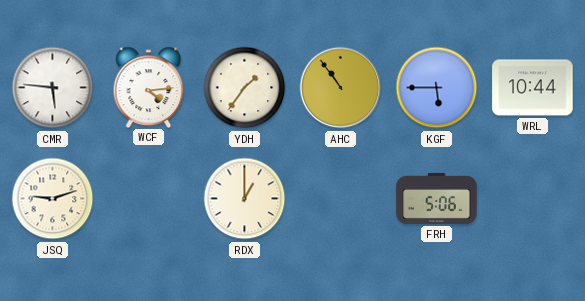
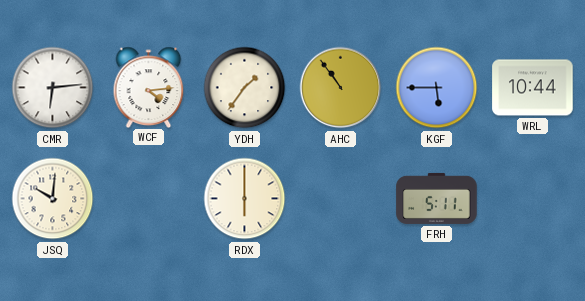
CMR: 5:46 -> 6:14 (53, 88)
JSQ: 9:12 -> 10:01 (53, 199)
RDX: 1:00 -> 6:00 (245, 199)
FRH: 5:06 -> 5:11 (437, 198)
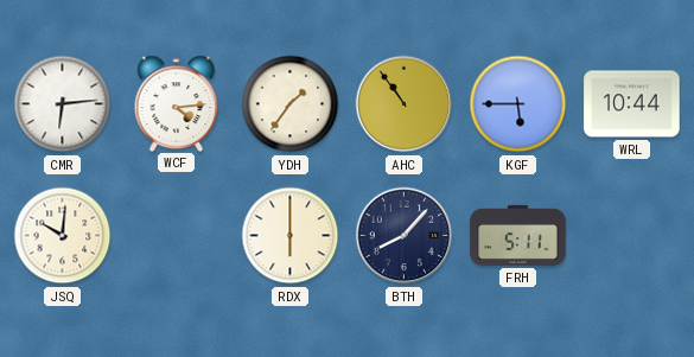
BTH: none -> 8:07 (405, 236)
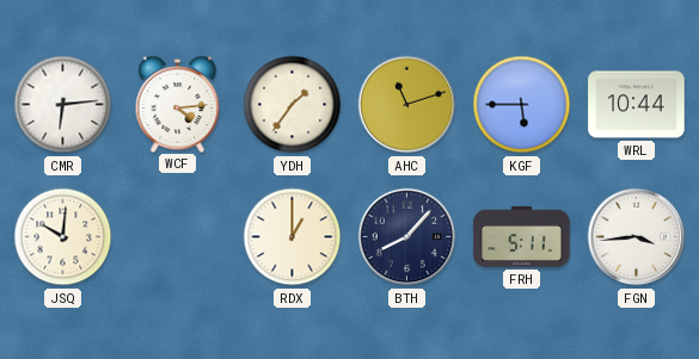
AHC: 10:54 -> 11:12 (407, 105)
RDX: 6:00 -> 1:00 (293, 237)
FGN: none -> 3:44 (637, 237)
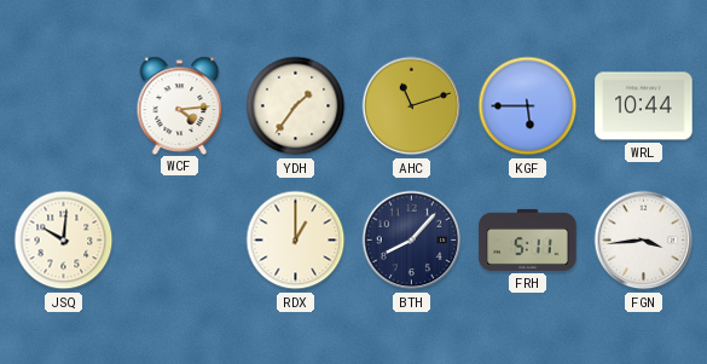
CMR: 6:14 -> none (63, 105)
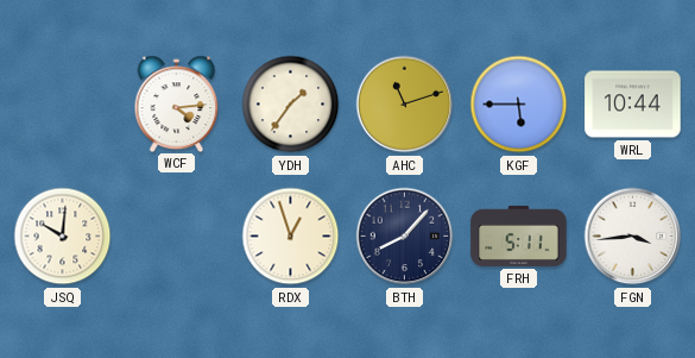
RDX: 1:00 -> 12:57 (291, 237)
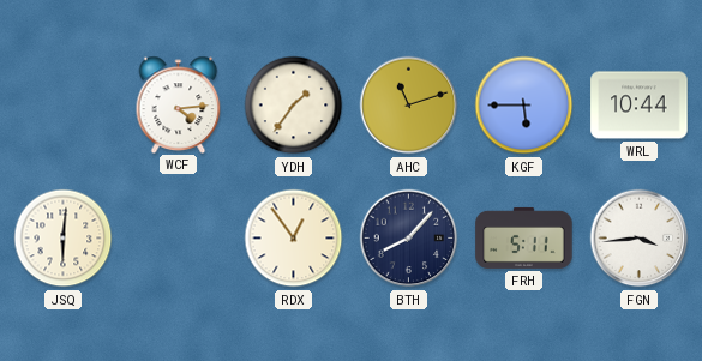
JSQ: 10:01 -> 6:01 (64, 239)
RDX: 12:57 -> 12:54 (294, 239)
